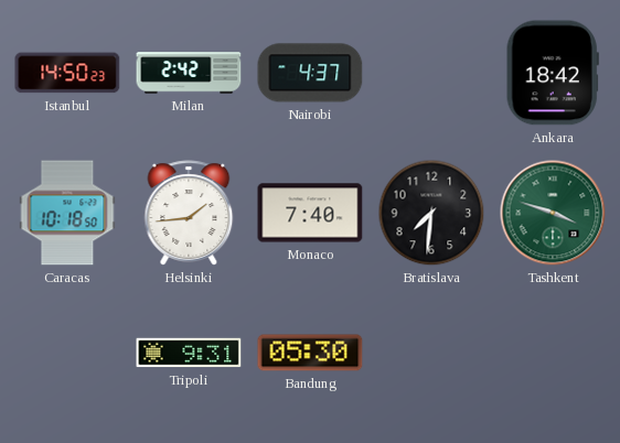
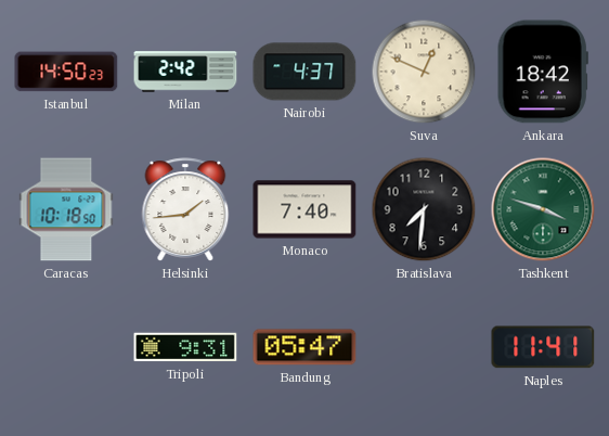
Suva: none -> 12:49 (424, 72)
Bandung: 05:30 -> 05:47 (304, 347)
Naples: none -> 11:41 (543, 347)
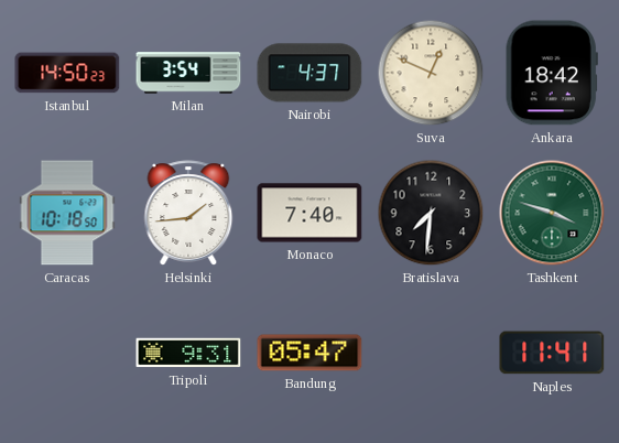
Milan: 2:42 -> 3:54 (188, 73)
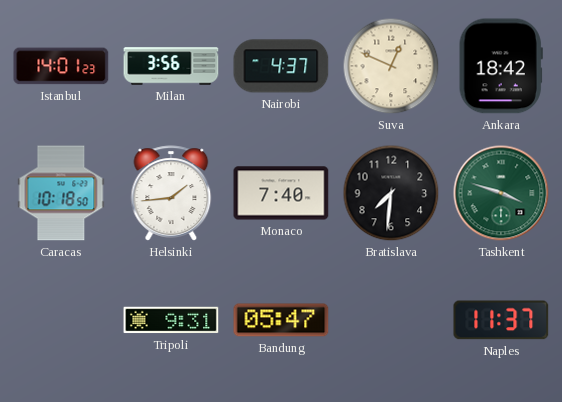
Istanbul: 14:50 -> 14:01 (61, 66)
Milan: 3:54 -> 3:56 (171, 66)
Naples: 11:41 -> 11:37 (501, 320)
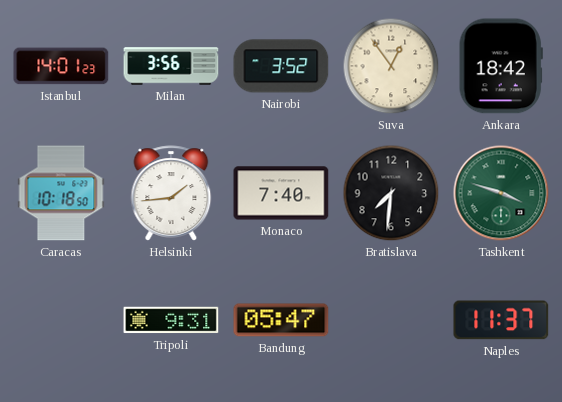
Nairobi: 4:37 -> 3:52 (281, 66)
Suva: 12:49 -> 12:54 (391, 66)
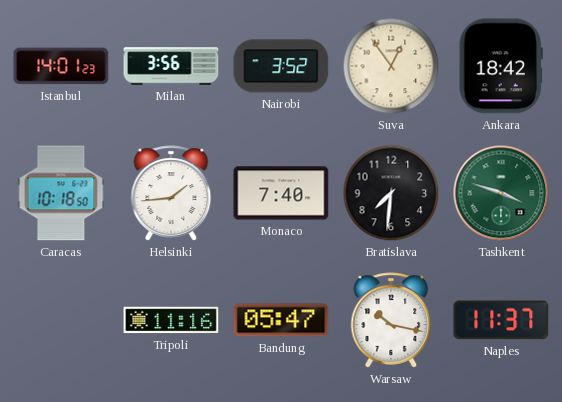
Tripoli: 9:31 -> 11:16 (171, 320)
Warsaw: none -> 10:17 (391, 320)
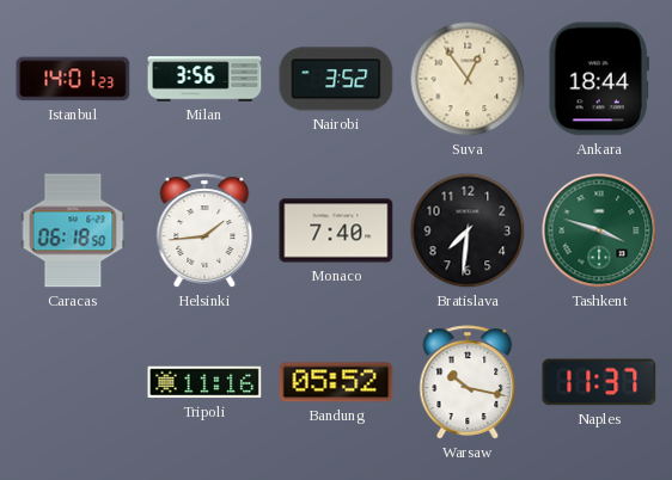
Ankara: 18:42 -> 18:44 (599, 79)
Caracas: 10:18 -> 06:18 (73, 230)
Bandung: 05:47 -> 05:52 (336, 382)
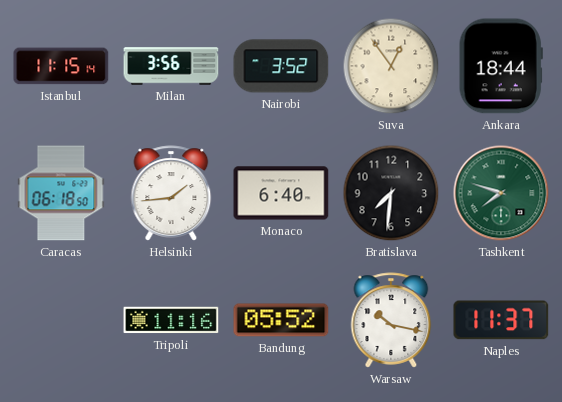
Istanbul: 14:01 -> 11:15 (61, 66)
Monaco: 7:40 -> 6:40 (281, 193)
Tashkent: 3:48 -> 7:48 (501, 193)
